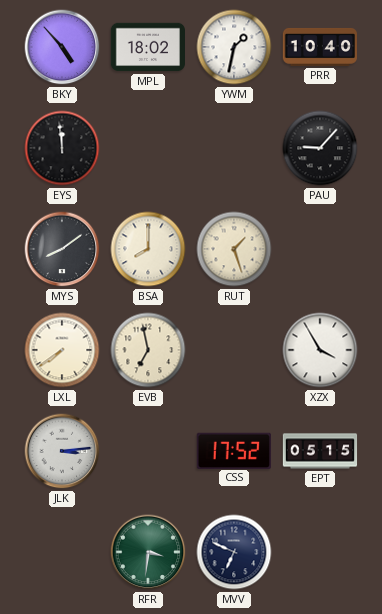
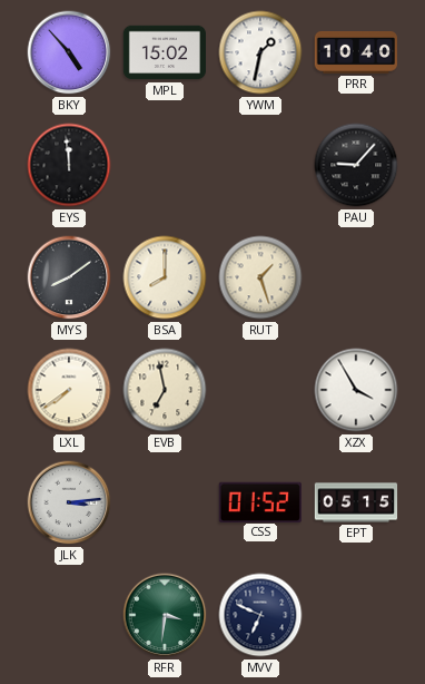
MPL: 18:02 -> 15:02 (164, 52)
CSS: 17:52 -> 01:52 (260, 501)
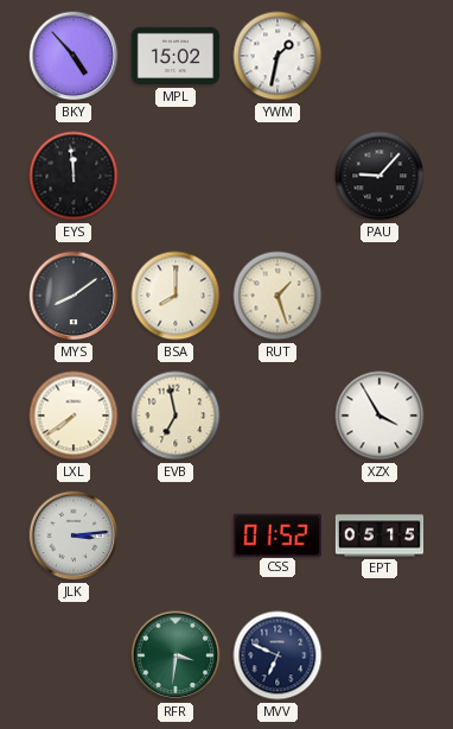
PRR: 10:40 -> none (355, 52)
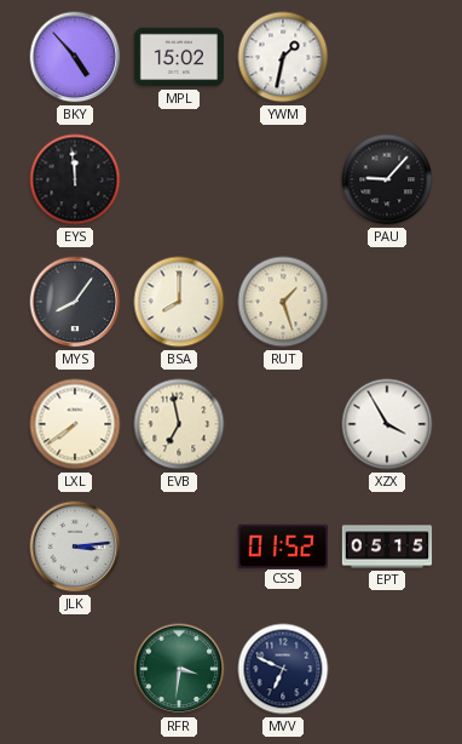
MYS: 8:09 -> 8:06 (75, 302)
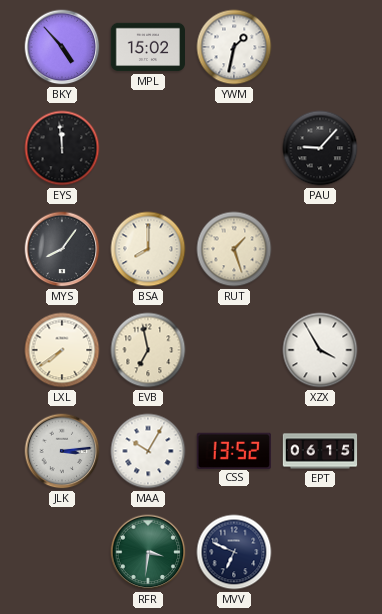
MAA: none -> 10:05 (148, 451)
CSS: 01:52 -> 13:52 (234, 450)
EPT: 05:15 -> 06:15 (320, 451)
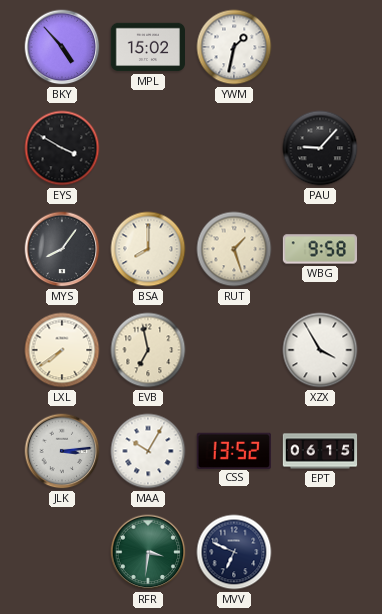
EYS: 11:59 -> 3:50 (62, 148)
WBG: none -> 9:58 (319, 249)
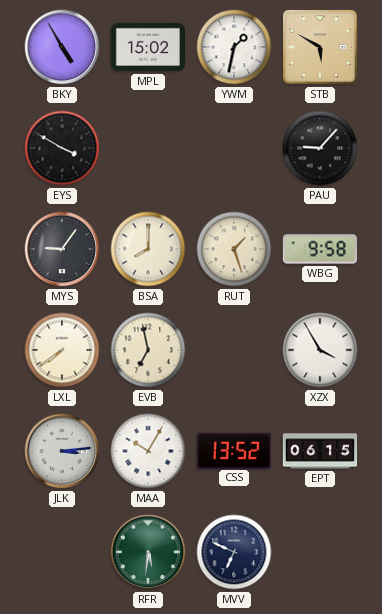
BKY: 4:53 -> 4:55 (62, 47)
STB: none -> 5:50 (320, 47)
MYS: 8:06 -> 9:06 (62, 249)
RFR: 3:31 -> 5:31 (148, 552)
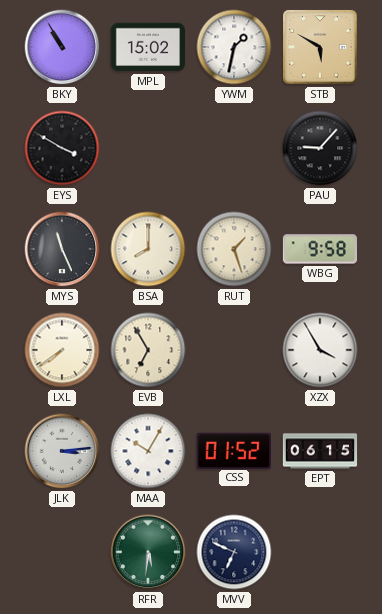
BKY: 4:55 -> 10:55 (62, 47)
MYS: 9:06 -> 11:26 (62, 249)
EVB: 6:58 -> 6:55 (148, 350)
CSS: 13:52 -> 01:52 (234, 450)
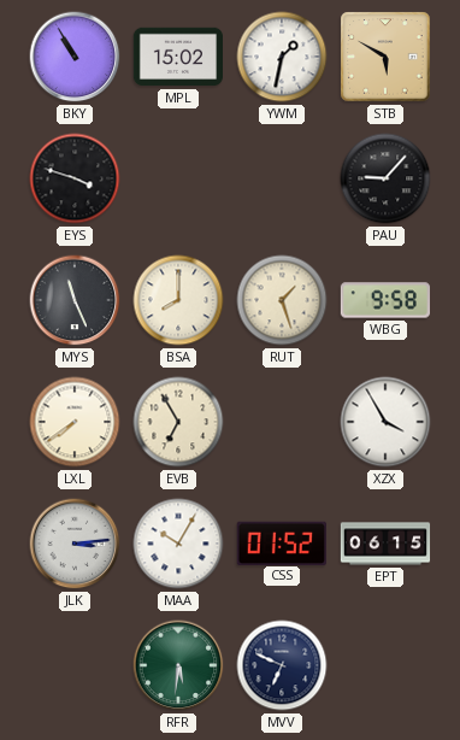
EYS: 3:50 -> 3:48 (75, 178)
